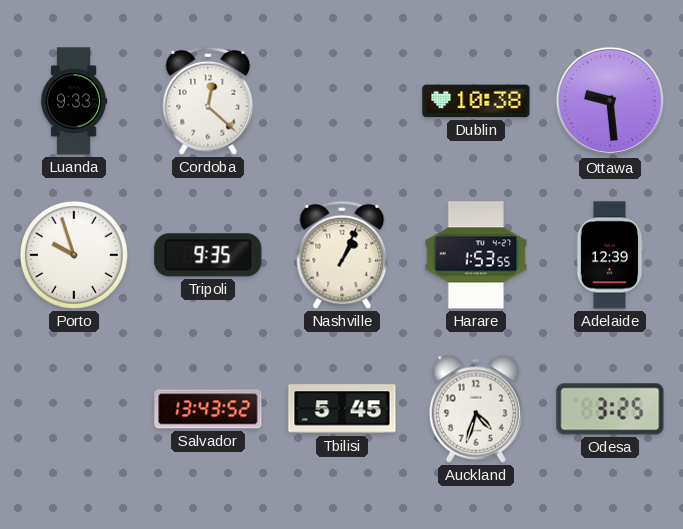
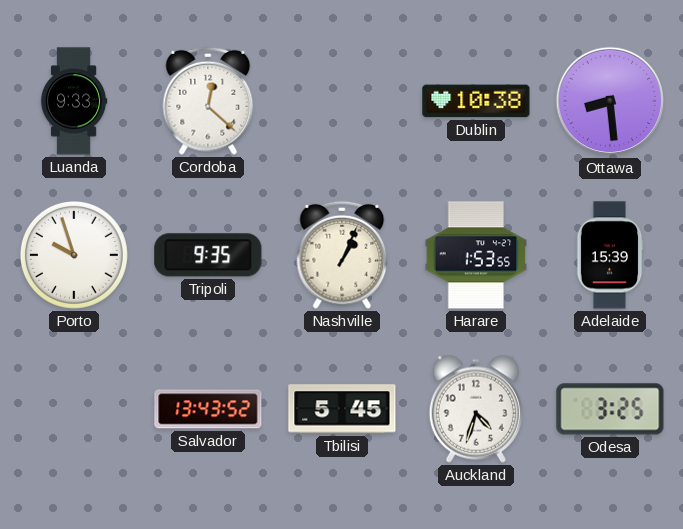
Ottawa: 9:29 -> 8:29 (610, 101)
Adelaide: 12:39 -> 15:39 (610, 255)
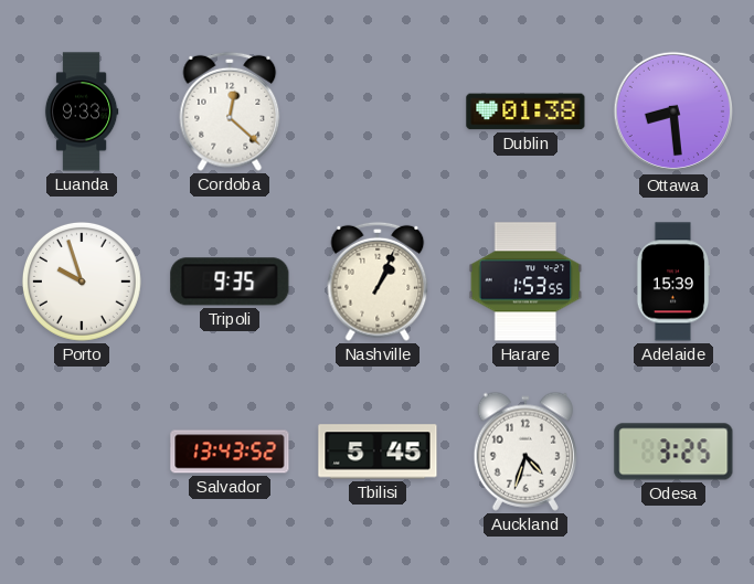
Dublin: 10:38 -> 01:38 (525, 112)
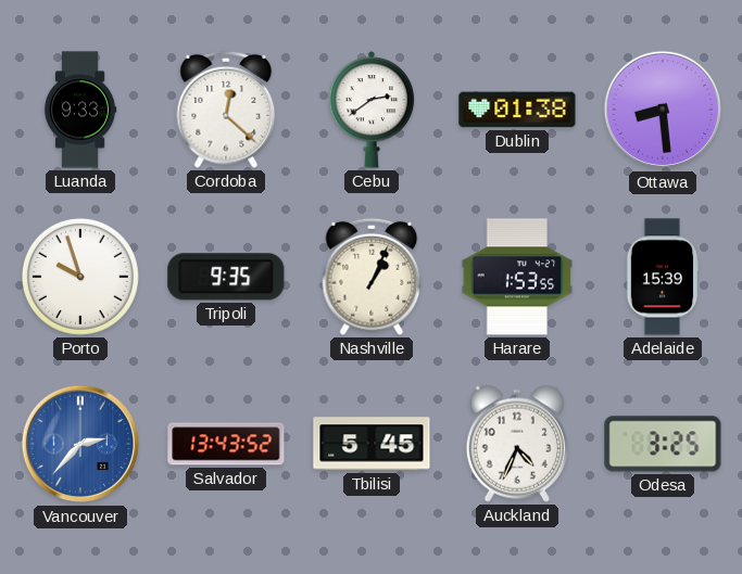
Cebu: none -> 2:39 (372, 110)
Vancouver: none -> 2:37 (80, 444)
Auckland: 4:33 -> 4:34 (516, 444)
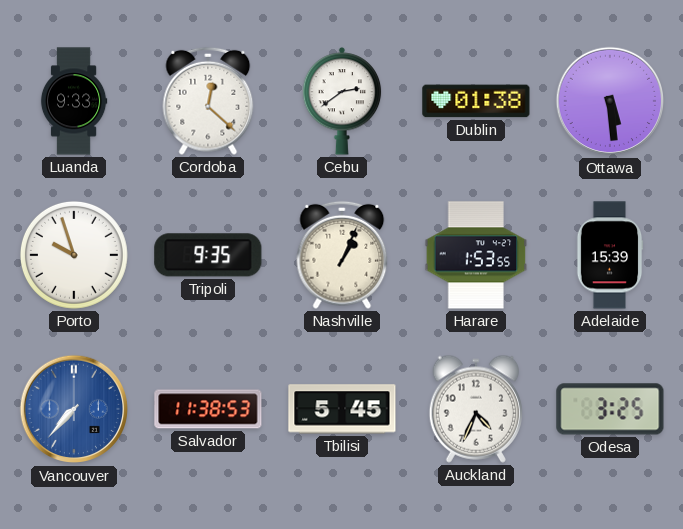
Ottawa: 8:29 -> 5:29 (610, 101)
Vancouver: 2:37 -> 7:37 (74, 409)
Salvador: 13:43 -> 11:38 (208, 409)
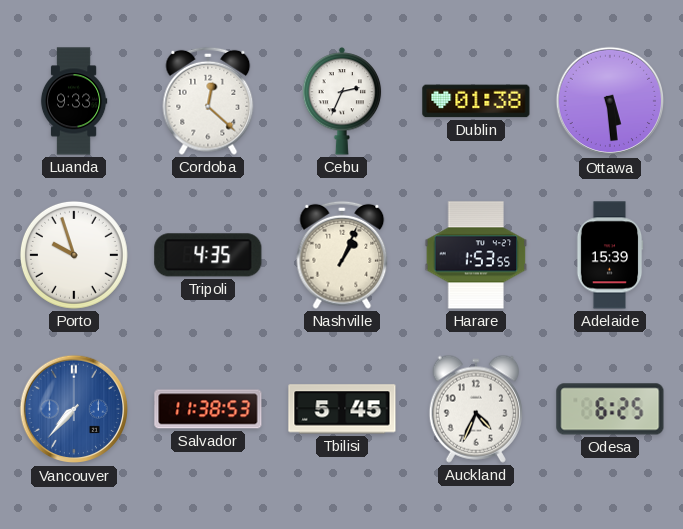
Cebu: 2:39 -> 2:34 (342, 101)
Tripoli: 9:35 -> 4:35 (208, 255)
Odesa: 3:25 -> 6:25 (610, 409)
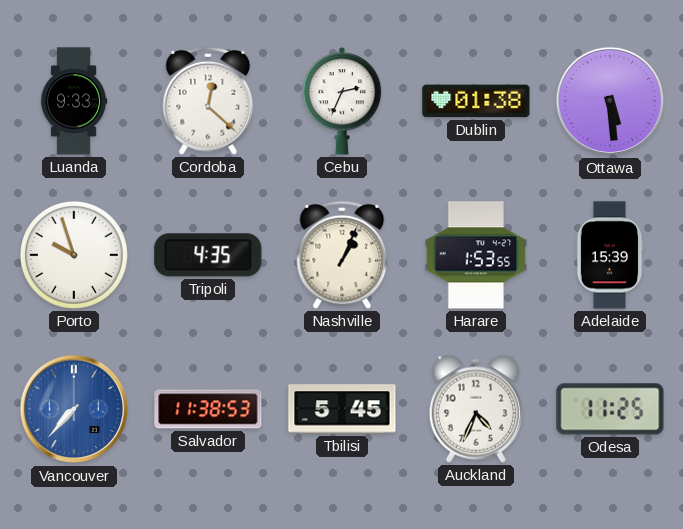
Odesa: 6:25 -> 11:25 (610, 409)
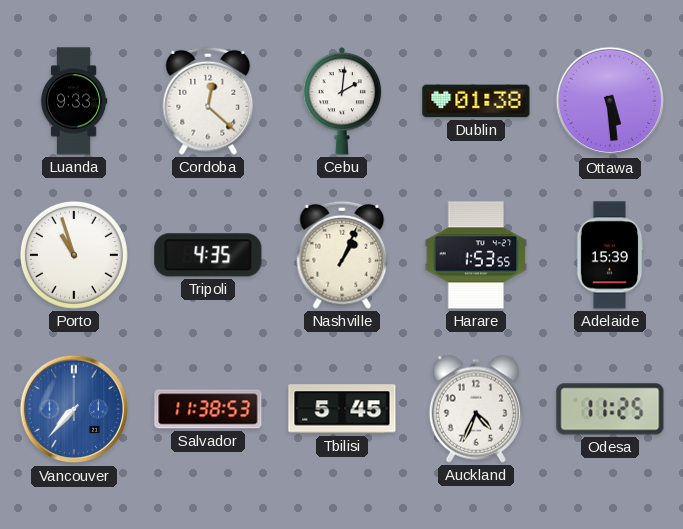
Cebu: 2:34 -> 2:01 (342, 101)
Porto: 9:57 -> 10:57 (74, 255)
